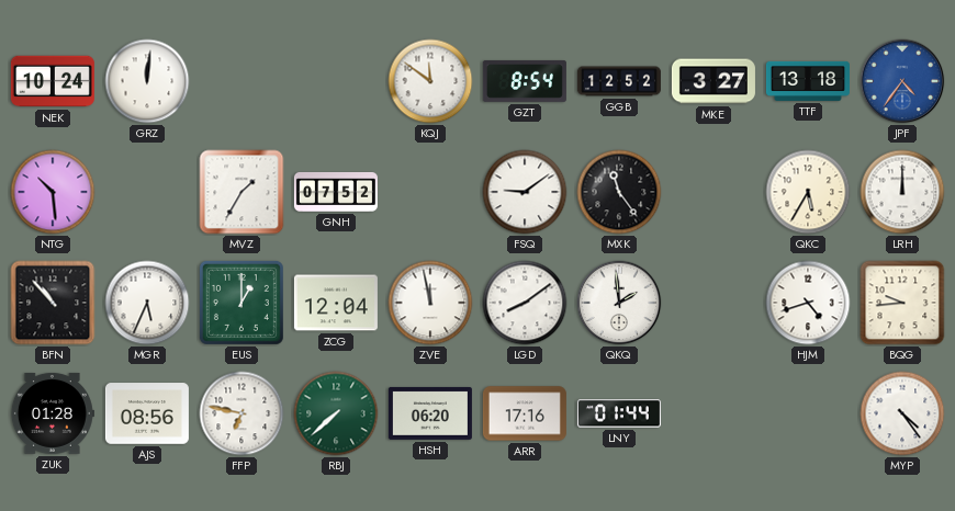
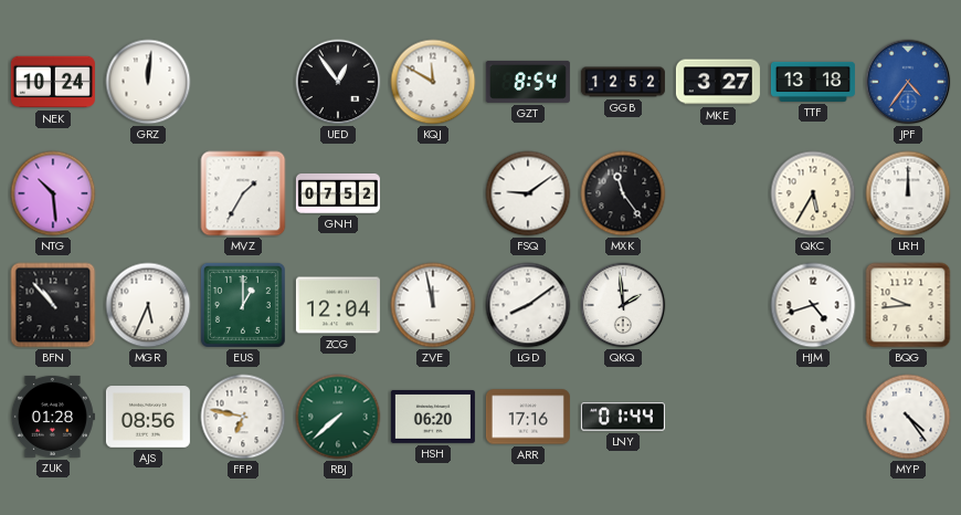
UED: none -> 12:54 (338, 82)
KQJ: 11:51 -> 11:50 (433, 82)
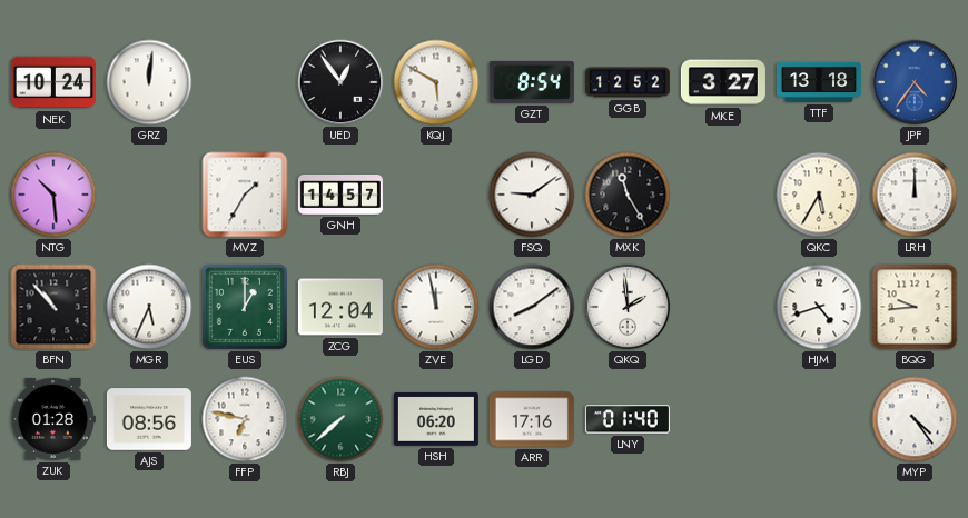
KQJ: 11:50 -> 5:50 (436, 82)
GNH: 07:52 -> 14:57 (340, 195)
MXK: 11:24 -> 11:25 (628, 195)
LNY: 01:44 -> 01:40 (628, 419)
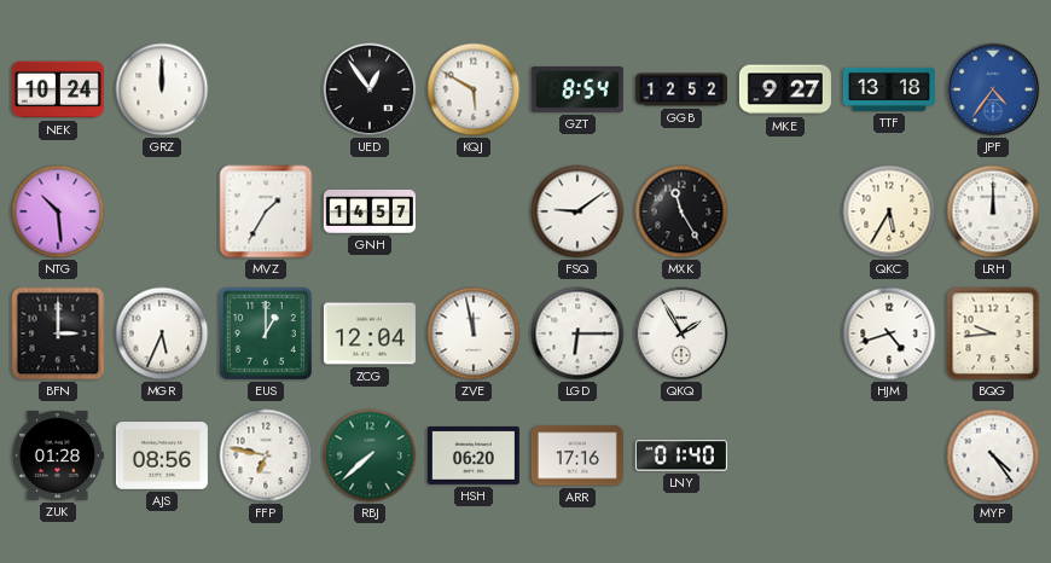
GRZ: 12:01 -> 12:00 (162, 89)
MKE: 3:27 -> 9:27 (785, 89)
BFN: 10:53 -> 3:00 (58, 333)
LGD: 8:09 -> 6:15 (577, 333)
QKQ: 1:59 -> 1:55 (681, 333)
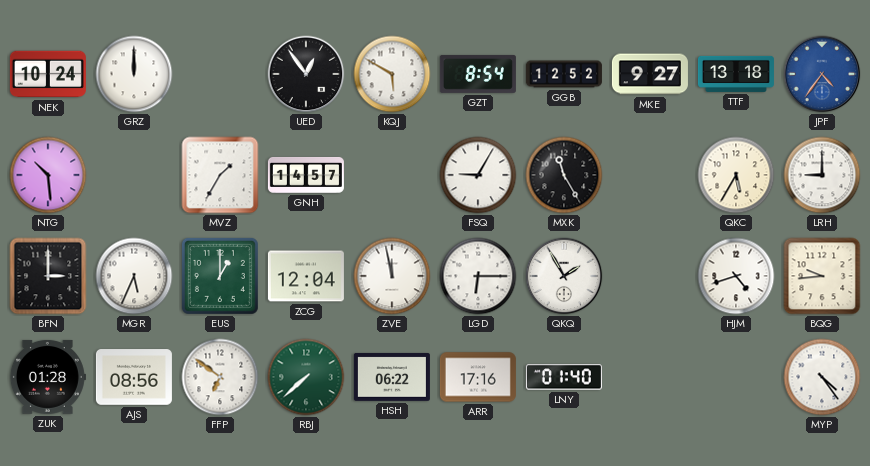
FSQ: 9:09 -> 9:05 (478, 175)
LRH: 12:00 -> 9:00 (822, 175)
FFP: 6:47 -> 6:51 (220, 377)
HSH: 06:20 -> 06:22 (392, 377)
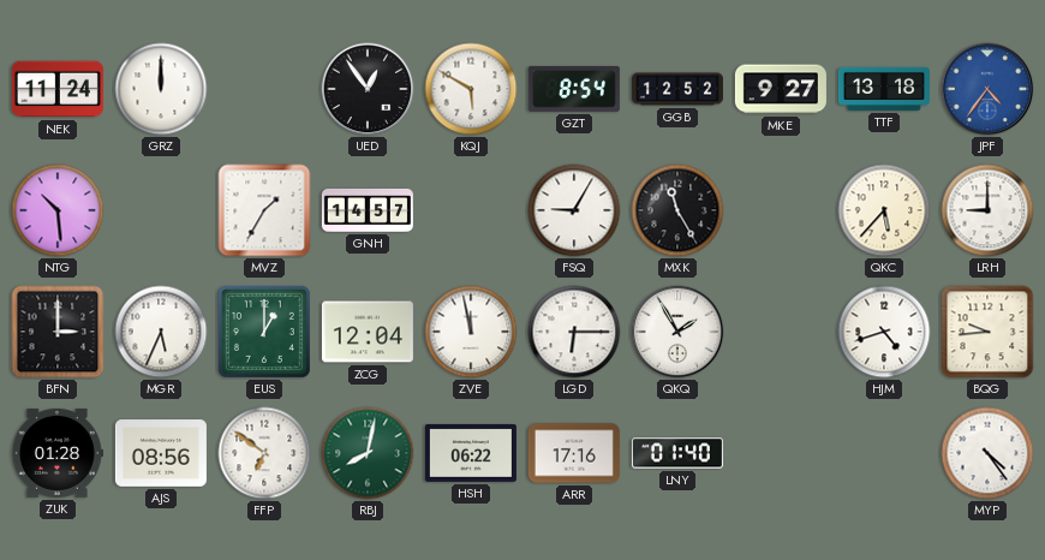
NEK: 10:24 -> 11:24 (58, 89)
QKC: 5:35 -> 5:37 (884, 210)
RBJ: 7:38 -> 8:02 (368, 453)
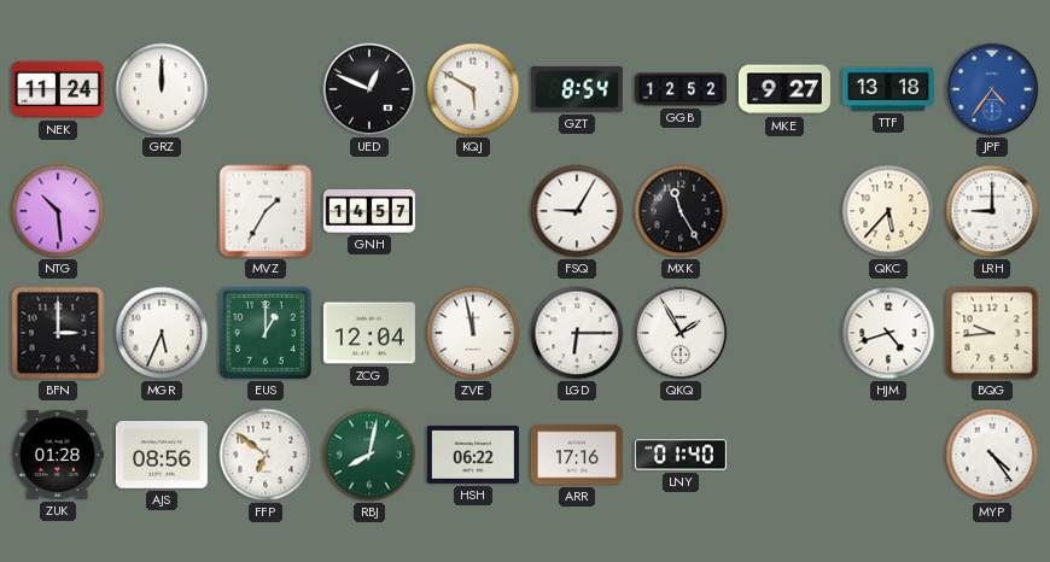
UED: 12:54 -> 12:49 (369, 89)
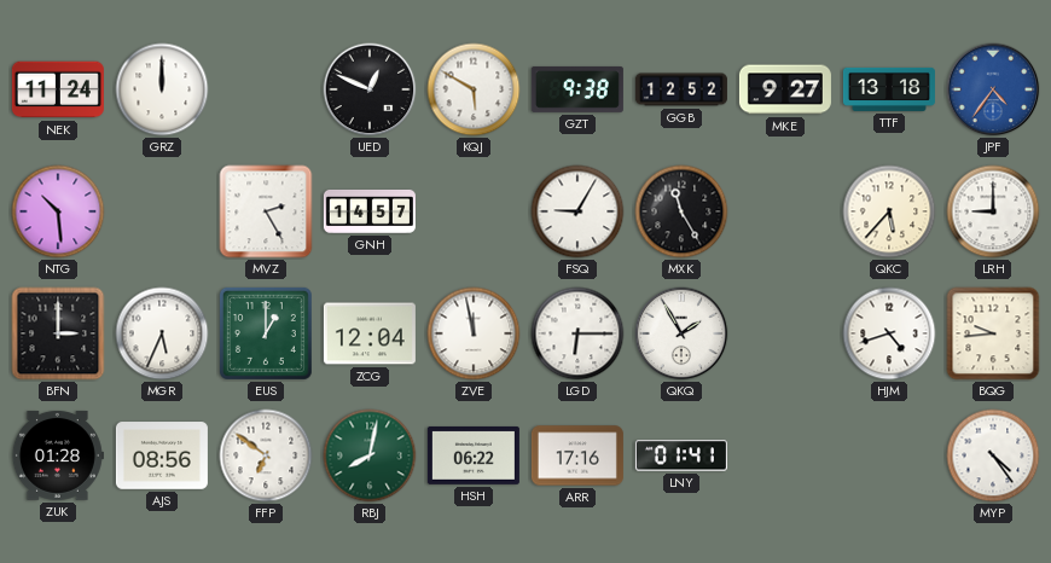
GZT: 8:54 -> 9:38 (577, 89)
MVZ: 1:35 -> 2:25 (266, 211)
LNY: 01:40 -> 01:41 (681, 455)
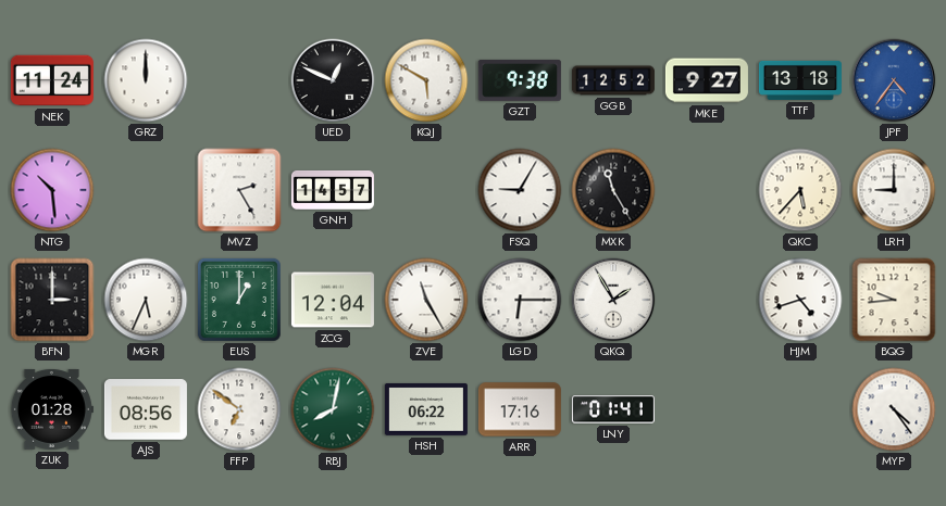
ZVE: 11:58 -> 11:25 (426, 300)
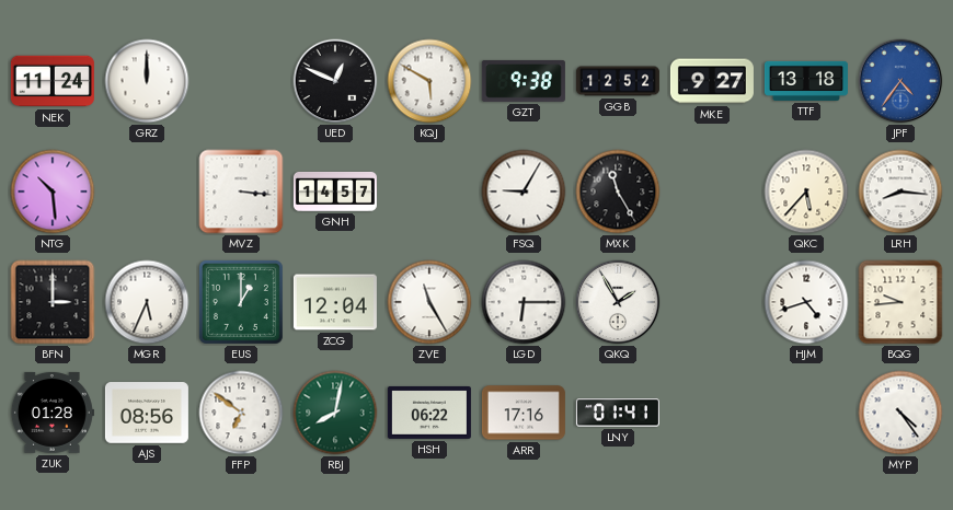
MVZ: 2:25 -> 3:16 (241, 192)
LRH: 9:00 -> 8:16 (900, 192)
